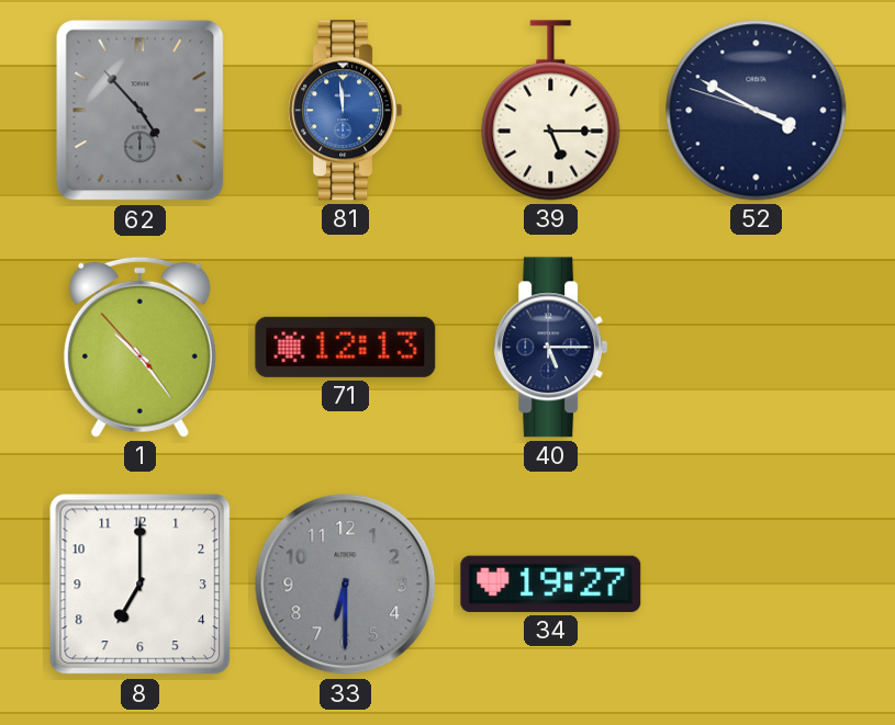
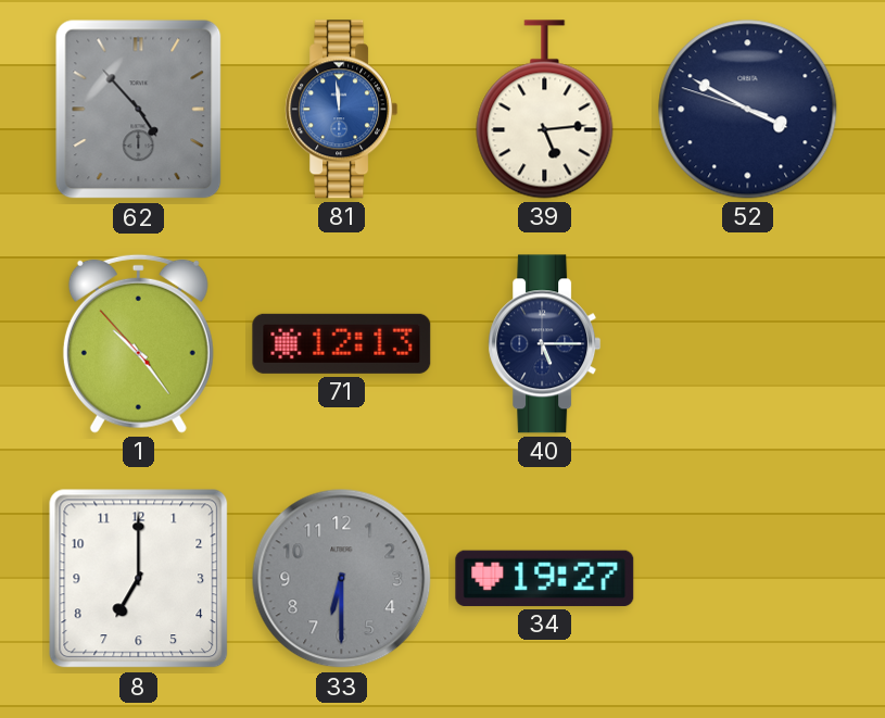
39: 5:15 -> 5:14 (545, 110)
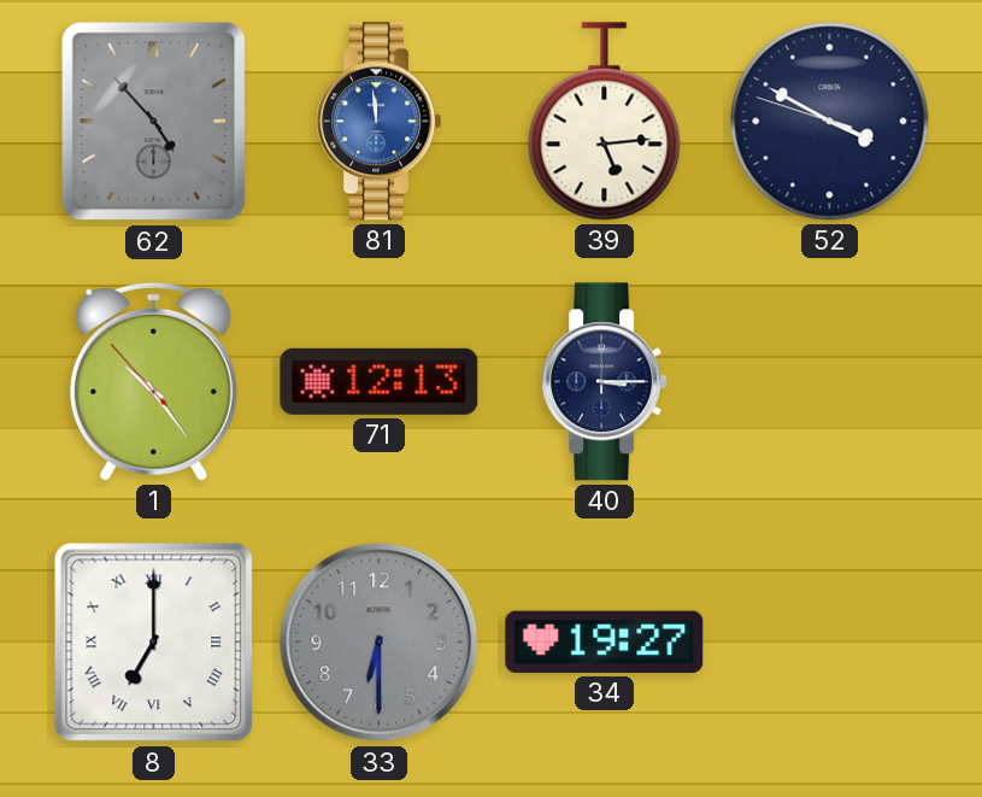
40: 5:15 -> 3:15 (605, 382)
8 numerals: Arabic -> Roman (154, 643)
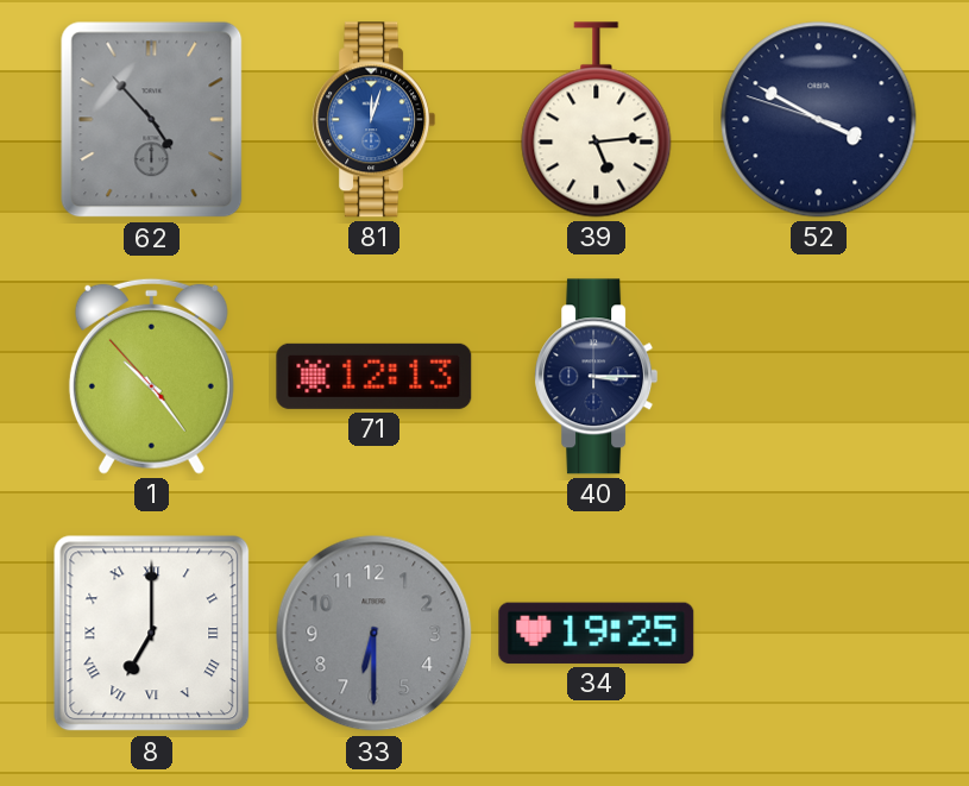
81: 11:59 -> 12:03 (375, 120)
34: 19:27 -> 19:25 (597, 633)
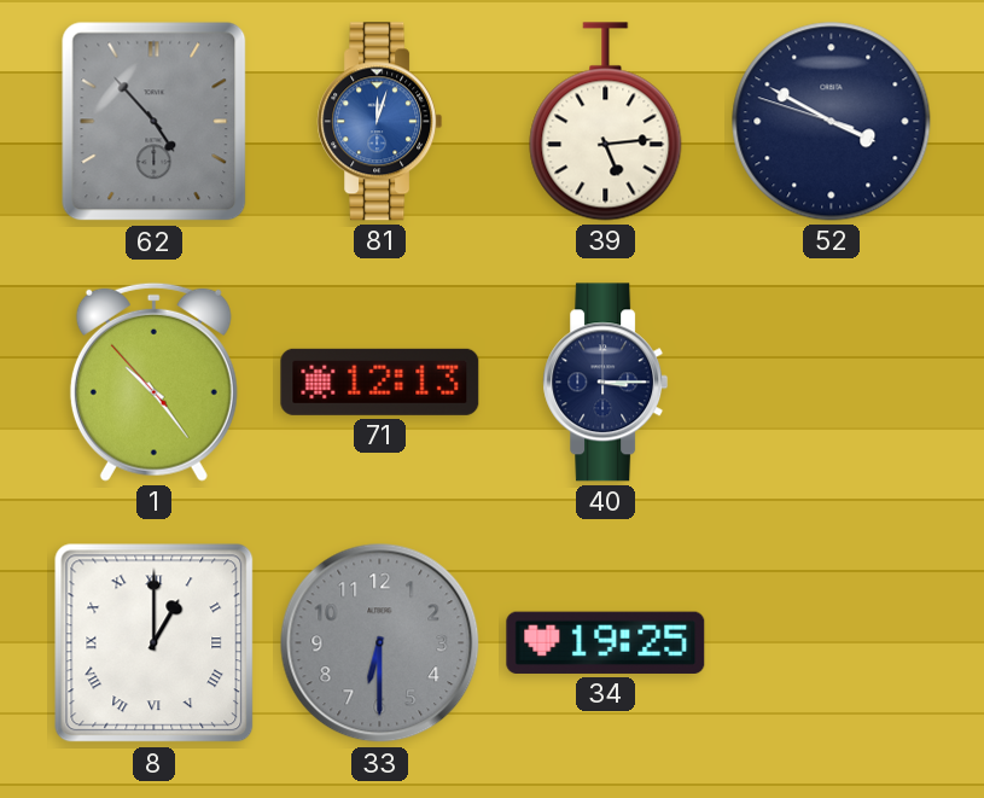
8: 7:00 -> 1:00 (155, 643)
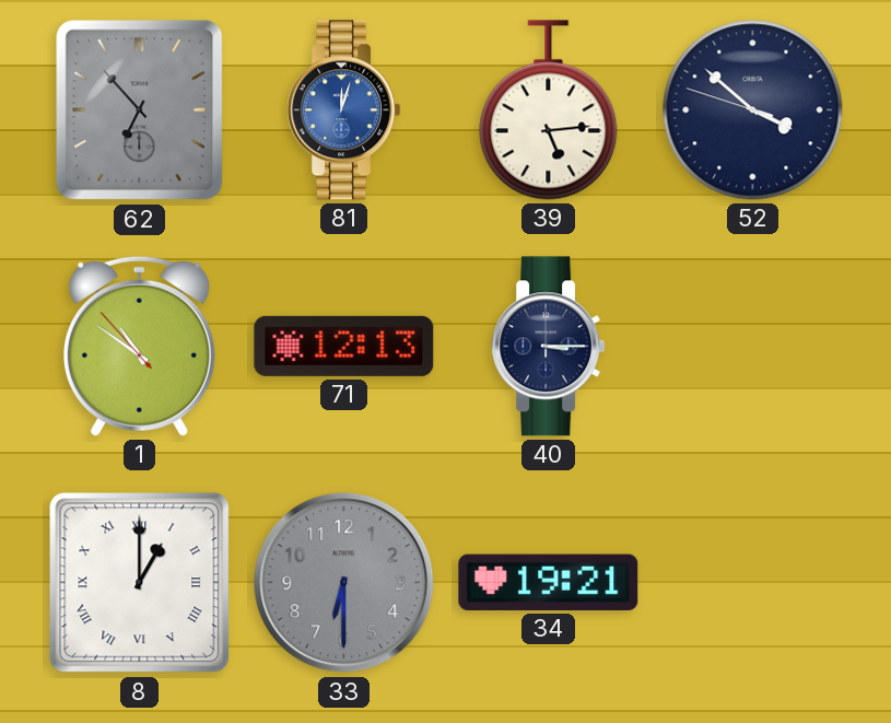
62: 4:53 -> 6:53 (140, 110)
52: 3:49 -> 3:51 (753, 110)
1: 10:23 -> 10:50 (139, 346)
34: 19:25 -> 19:21 (549, 582)
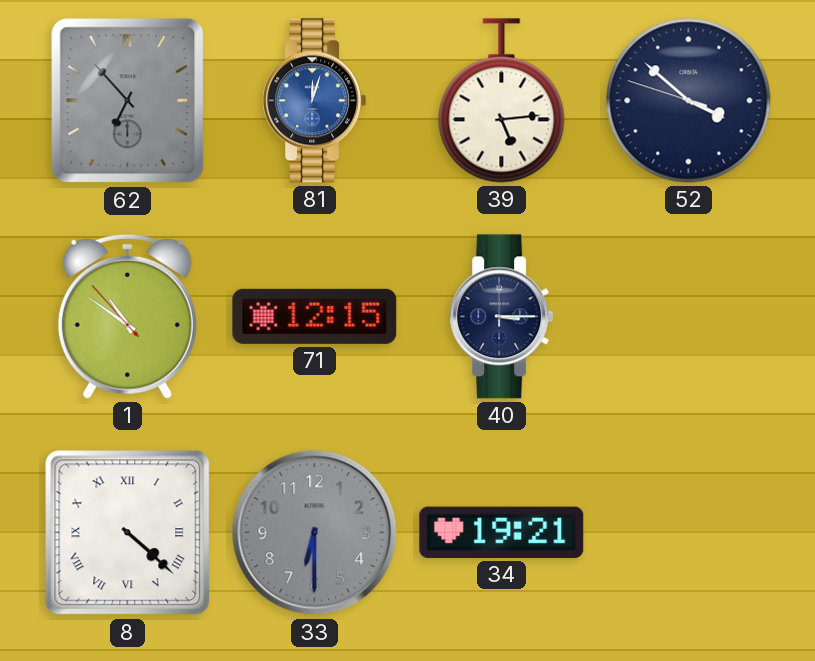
71: 12:13 -> 12:15 (315, 316)
8: 1:00 -> 4:22 (128, 533)
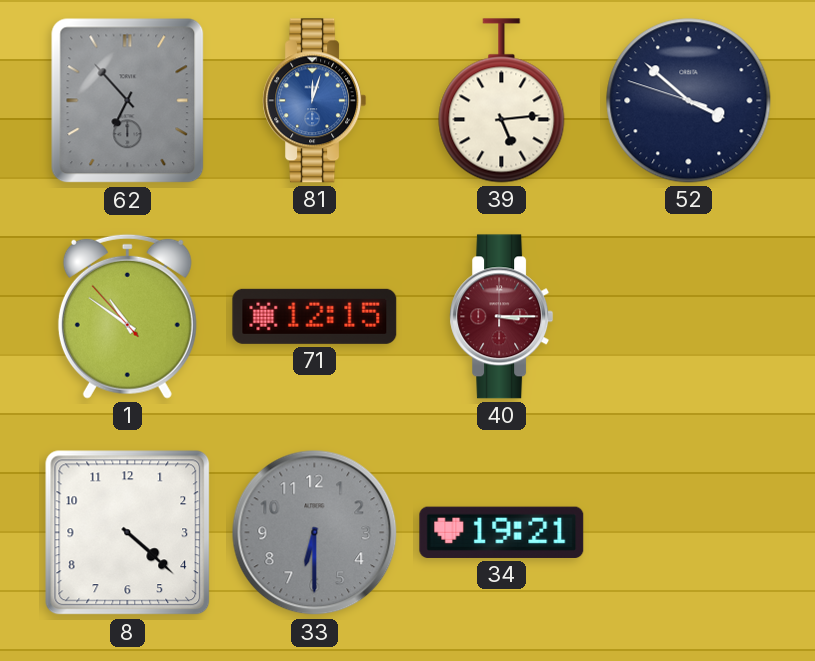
40 dial: navy -> burgundy (502, 317)
8 numerals: Roman -> Arabic (128, 533)
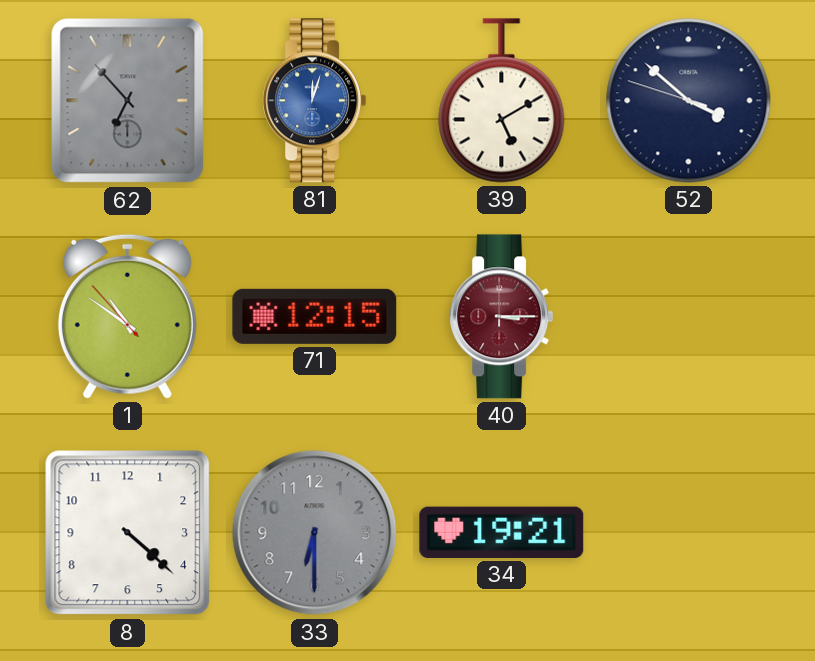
39: 5:14 -> 5:10 (502, 101)
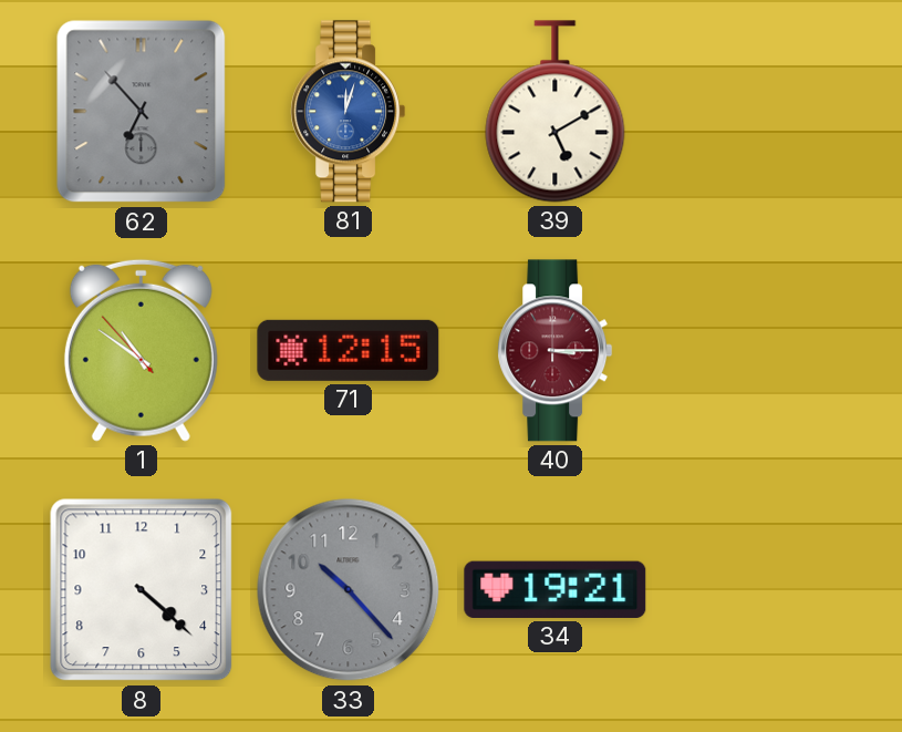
52: 3:51 -> none (689, 101)
33: 6:30 -> 10:23 (349, 590)
